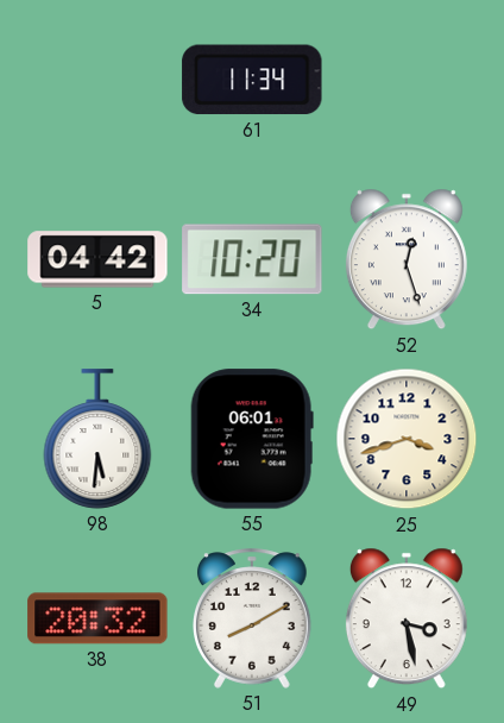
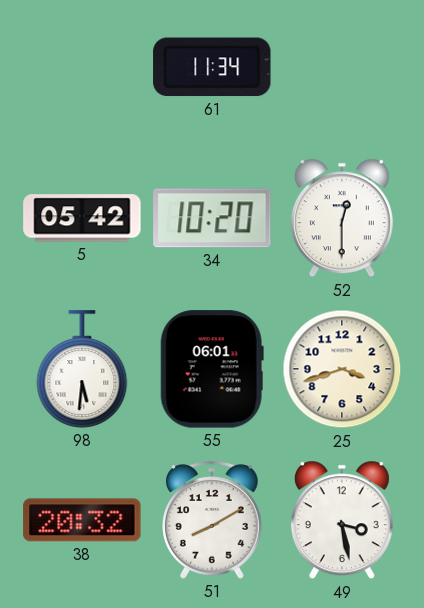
5: 04:42 -> 05:42 (82, 218)
52: 12:27 -> 12:30 (342, 218)
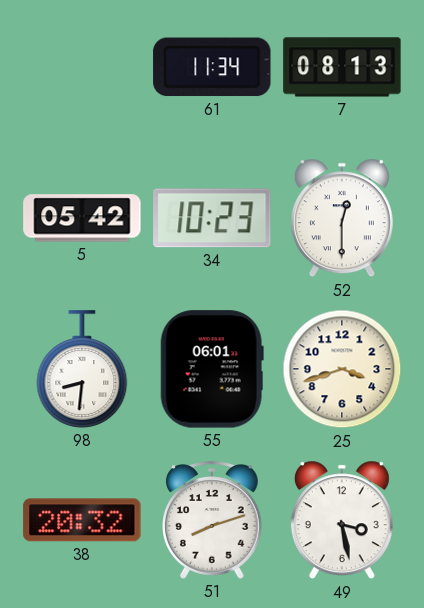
7: none -> 08:13 (342, 67)
34: 10:20 -> 10:23 (212, 218)
98: 5:31 -> 8:31 (82, 369)
51: 8:10 -> 8:12 (213, 520)
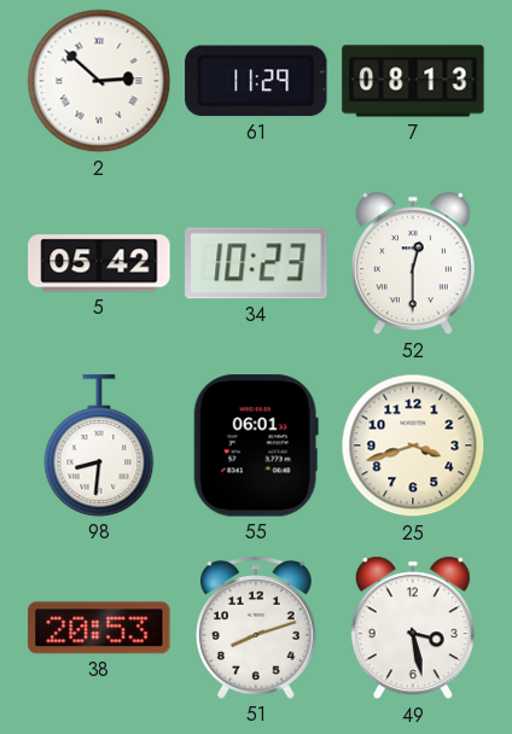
2: none -> 2:52 (99, 81)
61: 11:34 -> 11:29 (256, 81)
38: 20:32 -> 20:53 (99, 628)
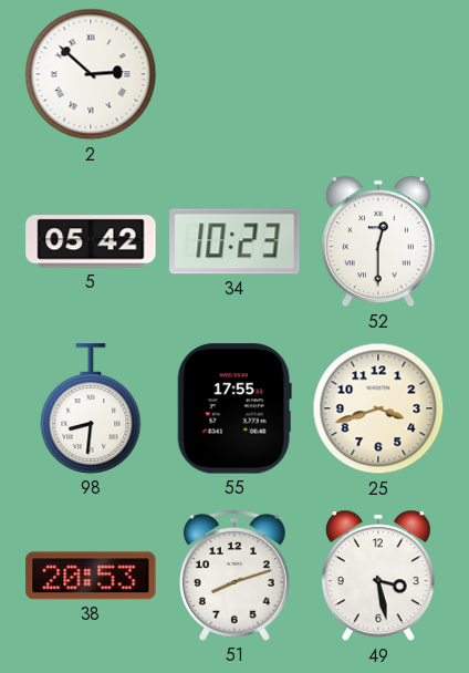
61: 11:29 -> none (256, 81)
7: 08:13 -> none (413, 81)
55: 06:01 -> 17:55 (234, 408)
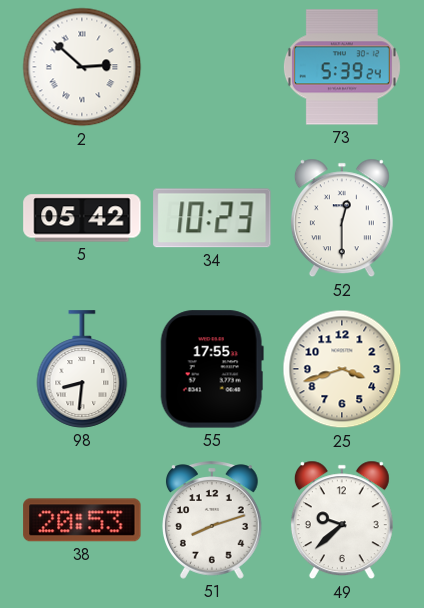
73: none -> 5:39 (342, 67)
49: 3:28 -> 9:38 (342, 520)
